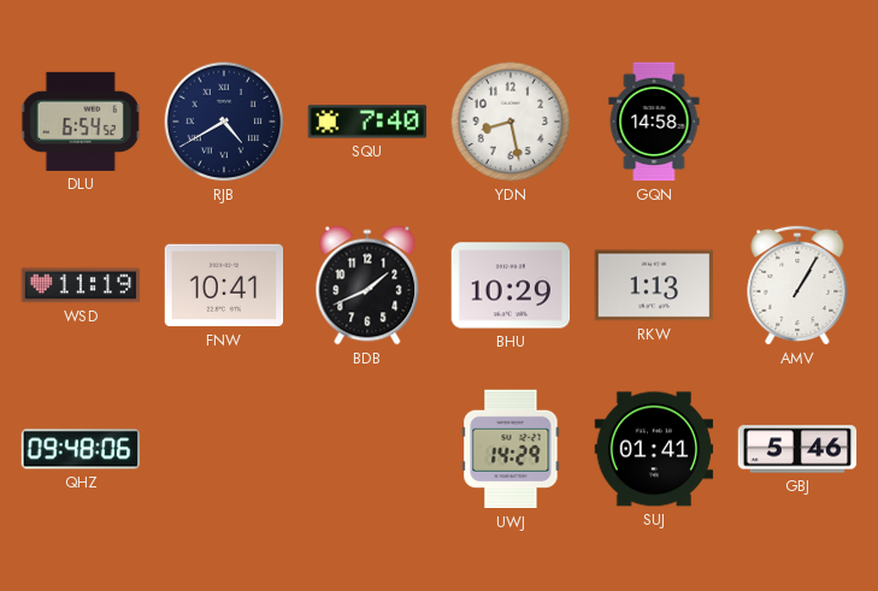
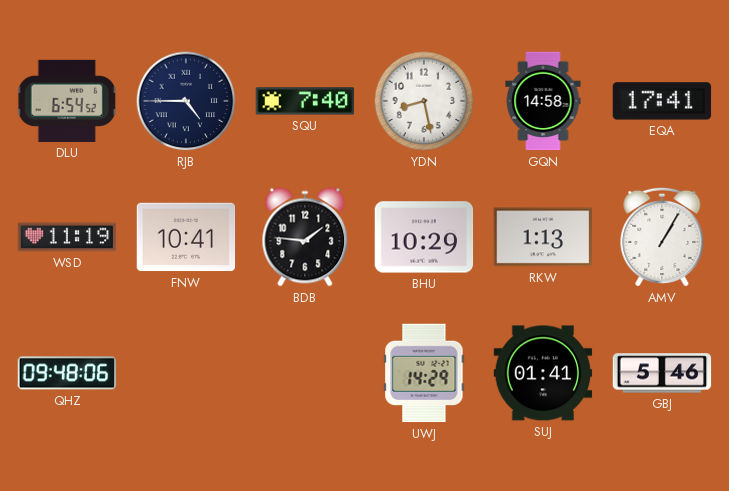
RJB: 4:40 -> 4:45 (186, 101)
EQA: none -> 17:41 (662, 101)
BDB: 1:41 -> 1:46 (305, 237)
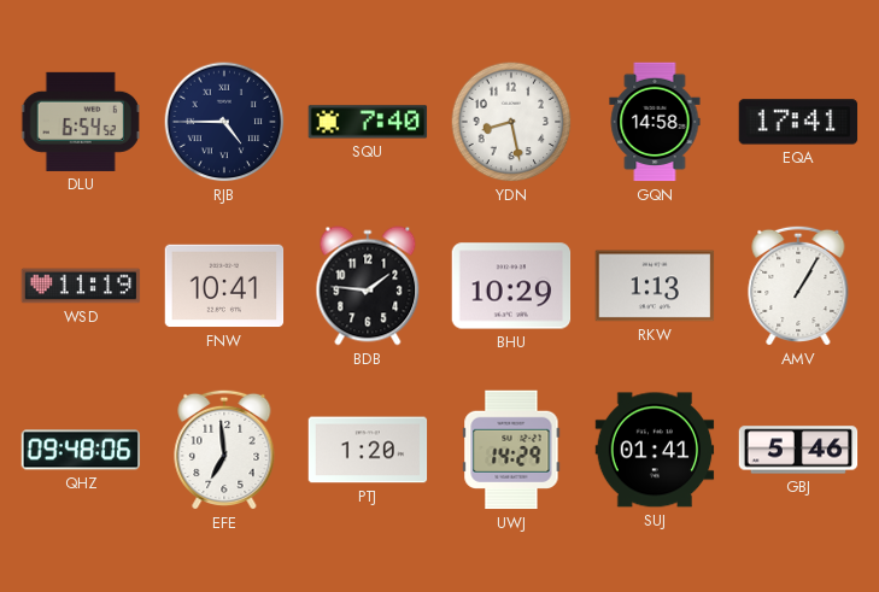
EFE: none -> 6:59 (224, 450)
PTJ: none -> 1:20 (368, 450)
